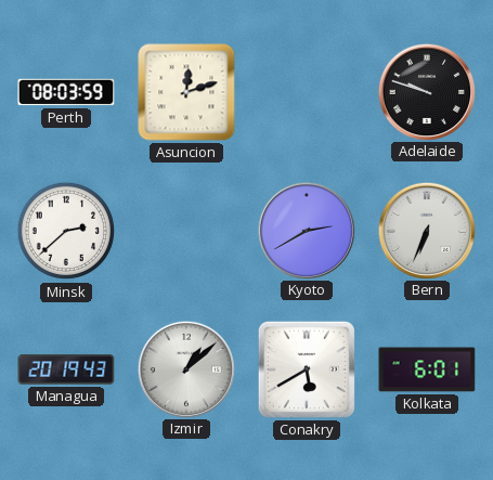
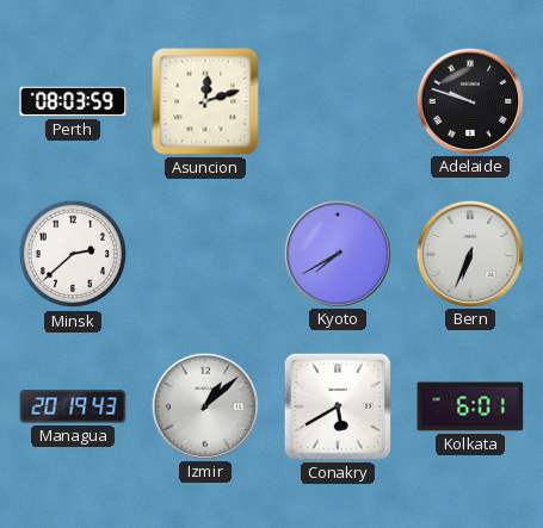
Kyoto: 2:40 -> 7:40 (337, 253)
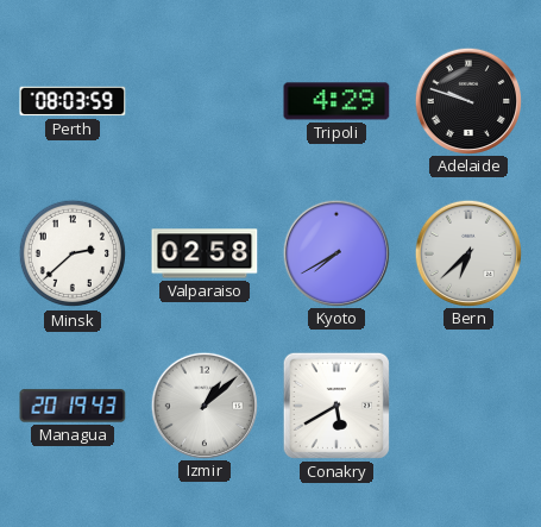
Asuncion: 12:12 -> none (205, 101)
Tripoli: none -> 4:29 (336, 101)
Valparaiso: none -> 02:58 (205, 253)
Bern: 6:34 -> 6:38 (467, 252)
Kolkata: 6:01 -> none (470, 406)
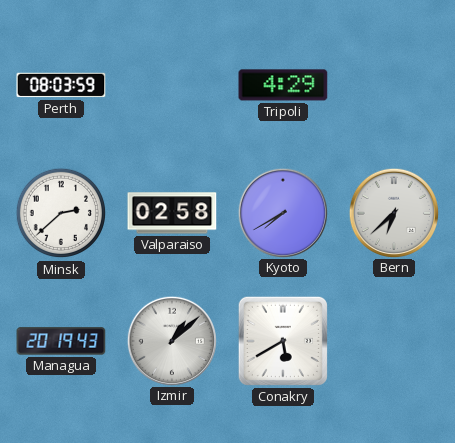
Adelaide: 9:48 -> none (467, 100)
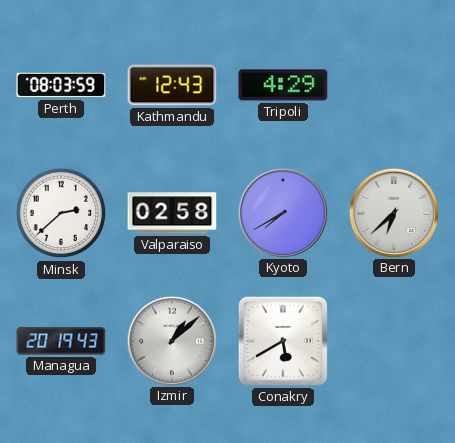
Kathmandu: none -> 12:43 (172, 85)
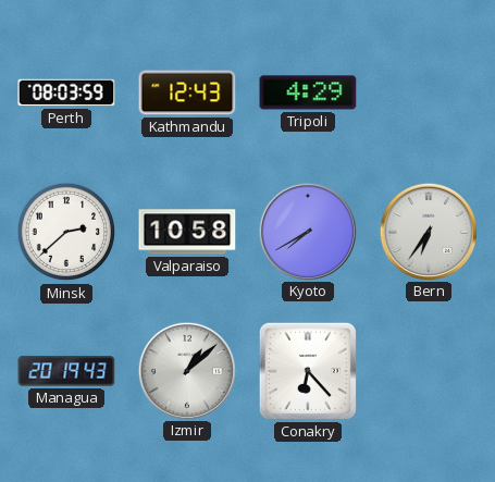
Valparaiso: 02:58 -> 10:58 (187, 232)
Bern: 6:38 -> 6:36 (428, 231)
Conakry: 5:40 -> 6:23 (308, 371)
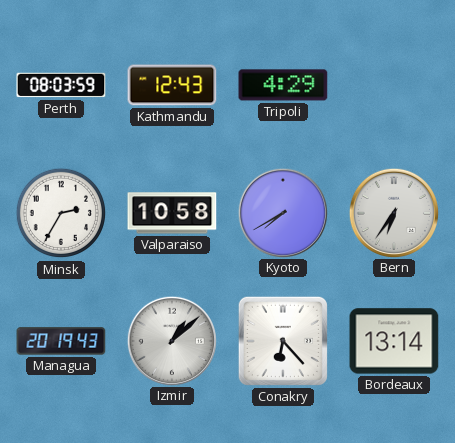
Minsk: 2:38 -> 2:35 (61, 213)
Bordeaux: none -> 13:14 (394, 341)
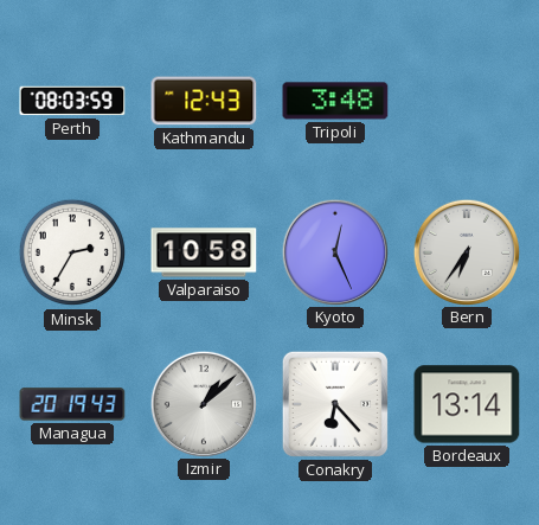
Tripoli: 4:29 -> 3:48 (335, 101)
Kyoto: 7:40 -> 12:26 (334, 251)
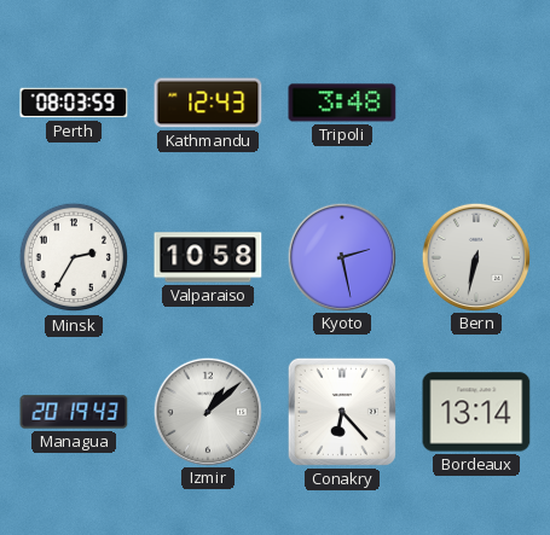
Kyoto: 12:26 -> 2:28 (341, 256)
Bern: 6:36 -> 6:32 (475, 256)
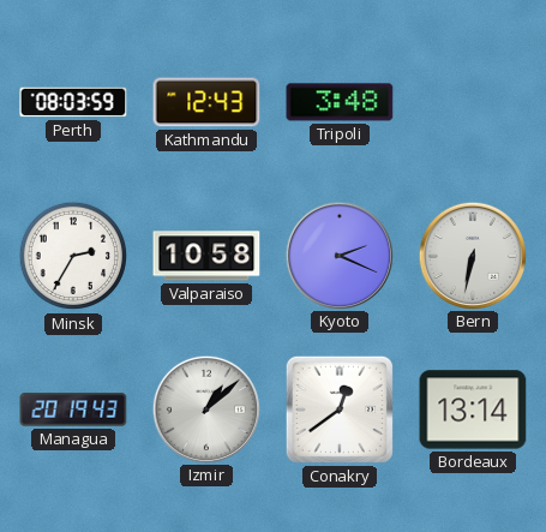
Kyoto: 2:28 -> 2:19 (338, 255)
Conakry: 6:23 -> 12:39 (340, 410)
